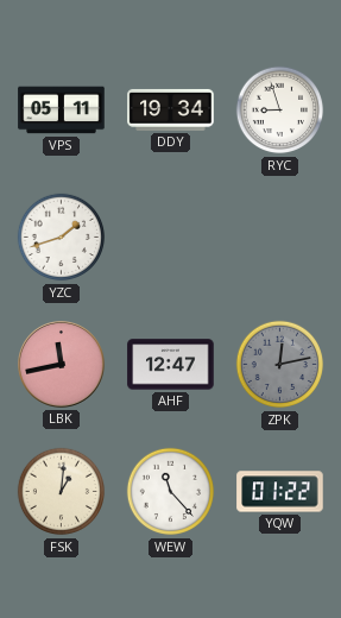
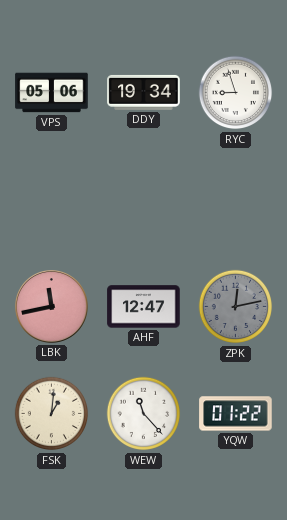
VPS: 05:11 -> 05:06 (52, 93)
YZC: 1:42 -> none (62, 238)
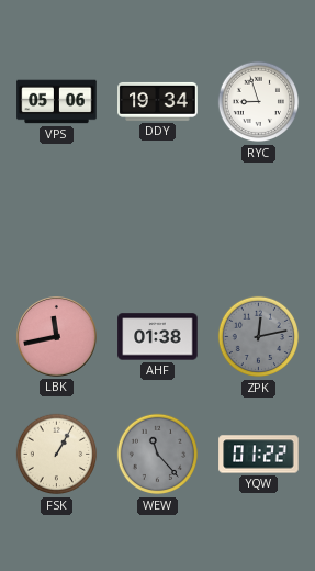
AHF: 12:47 -> 01:38 (158, 337)
FSK: 1:01 -> 1:05 (57, 455)
WEW dial: white -> grey (158, 455)
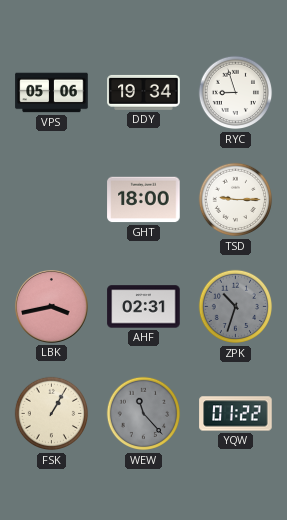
GHT: none -> 18:00 (144, 200)
TSD: none -> 9:15 (236, 200)
LBK: 11:43 -> 3:43 (52, 307)
AHF: 01:38 -> 02:31 (144, 307)
ZPK: 12:13 -> 10:33 (236, 307)
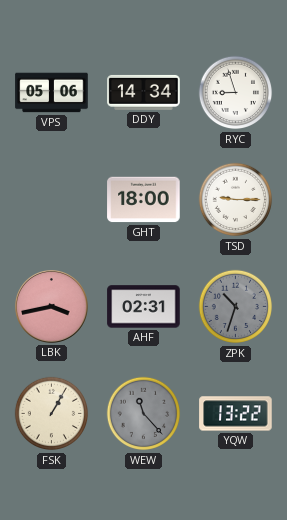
DDY: 19:34 -> 14:34 (144, 92)
YQW: 01:22 -> 13:22 (236, 414)
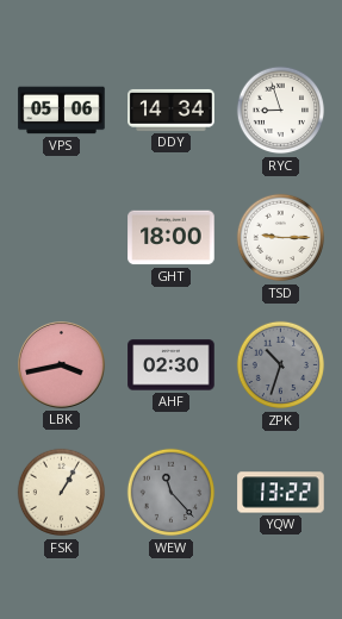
AHF: 02:31 -> 02:30 (172, 365)
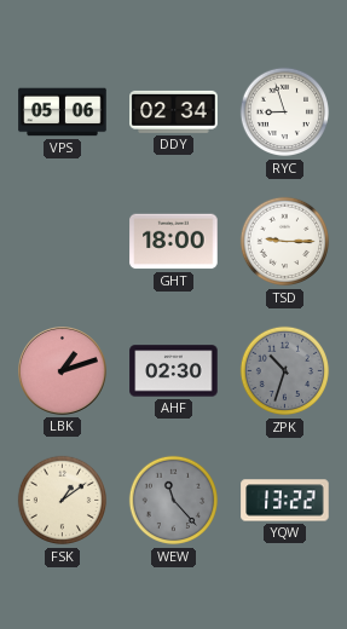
DDY: 14:34 -> 02:34 (174, 111)
LBK: 3:43 -> 1:12 (63, 371)
FSK: 1:05 -> 1:09 (63, 501)
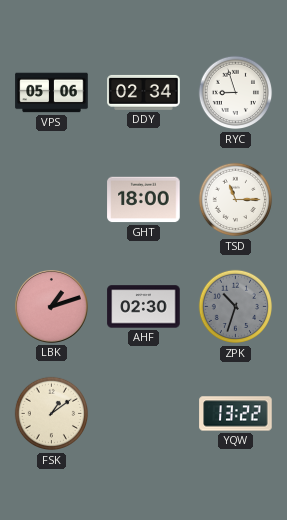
TSD: 9:15 -> 11:15 (236, 200)
WEW: 11:23 -> none (174, 501)
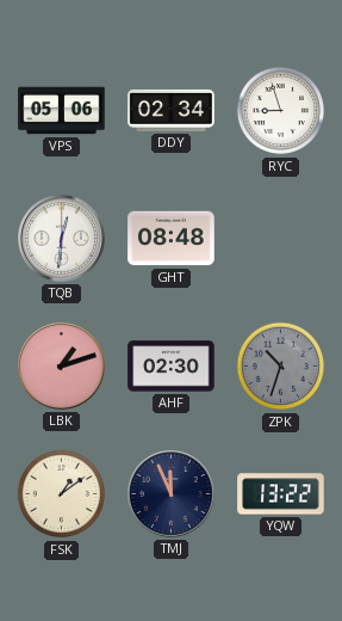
TQB: none -> 12:31 (62, 239)
GHT: 18:00 -> 08:48 (172, 239)
TSD: 11:15 -> none (236, 200)
TMJ: none -> 11:56 (172, 494)
